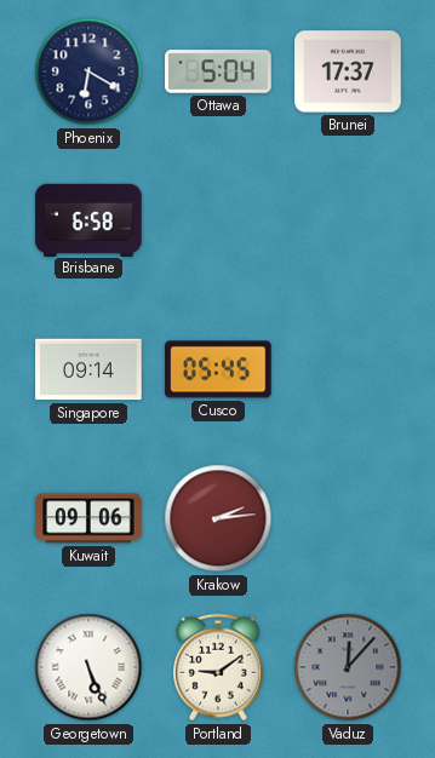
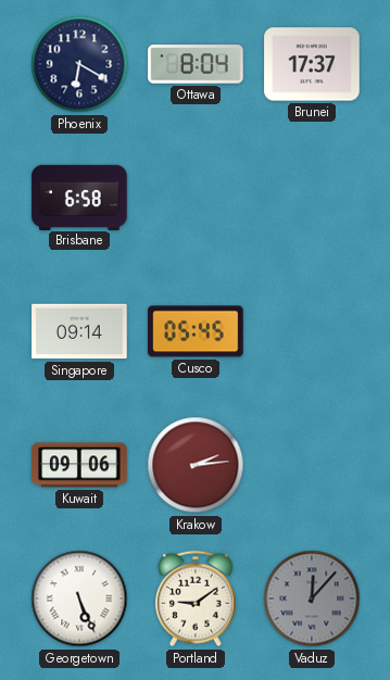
Ottawa: 5:04 -> 8:04 (196, 64)
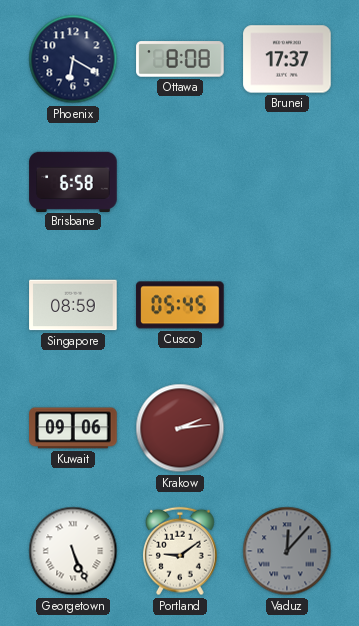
Ottawa: 8:04 -> 8:08 (180, 59)
Singapore: 09:14 -> 08:59 (73, 305)
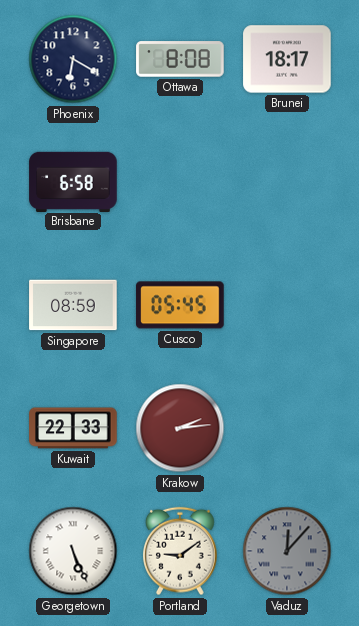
Brunei: 17:37 -> 18:17 (287, 59)
Kuwait: 09:06 -> 22:33 (73, 428)
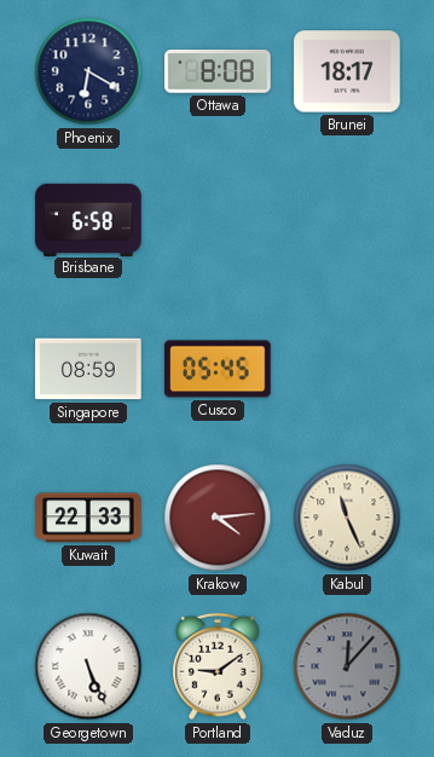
Krakow: 2:14 -> 4:14 (218, 518)
Kabul: none -> 11:26 (347, 518)
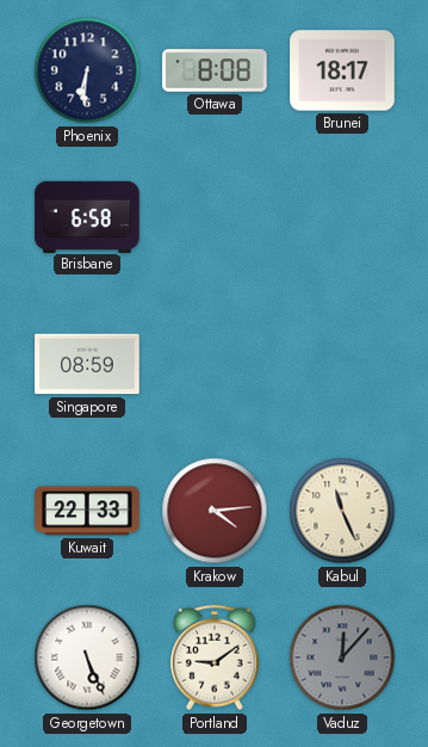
Phoenix: 6:20 -> 6:31 (87, 70)
Cusco: 05:45 -> none (218, 369)
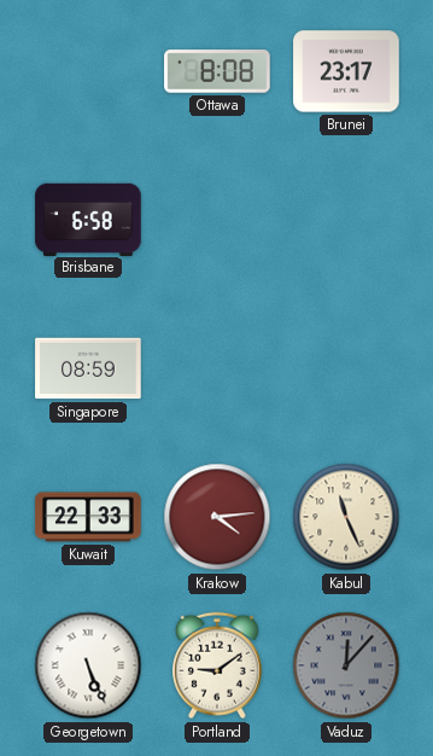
Phoenix: 6:31 -> none (87, 70)
Brunei: 18:17 -> 23:17 (346, 71)
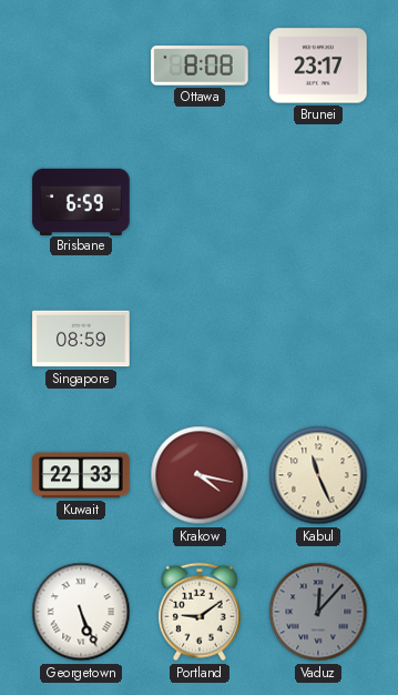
Brisbane: 6:58 -> 6:59 (81, 201)
Krakow: 4:14 -> 4:17 (200, 475)
